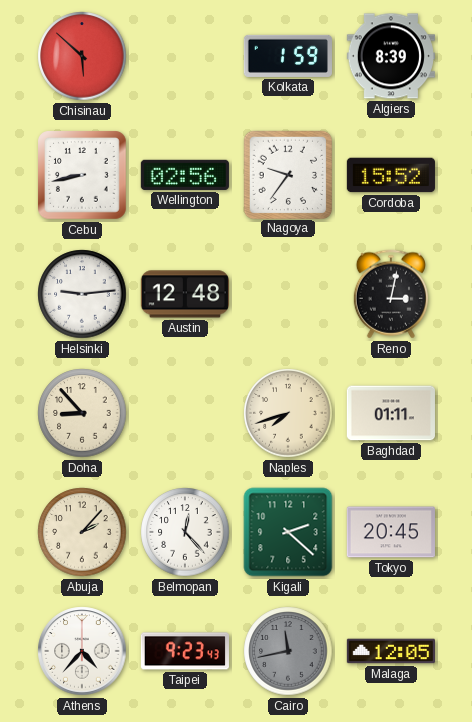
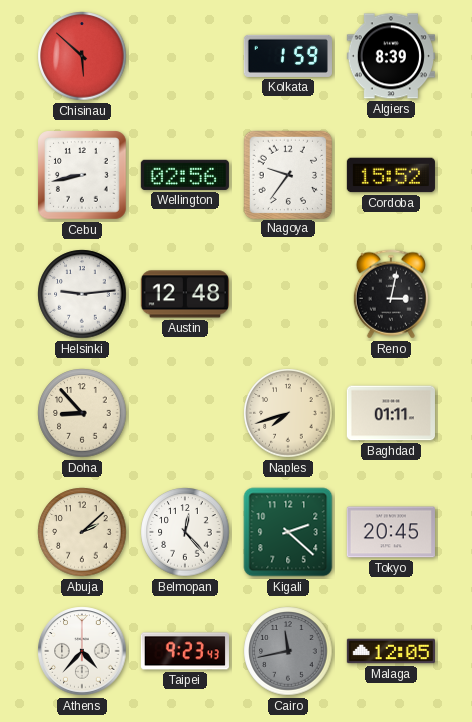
Abuja: 2:07 -> 2:08 (82, 532)
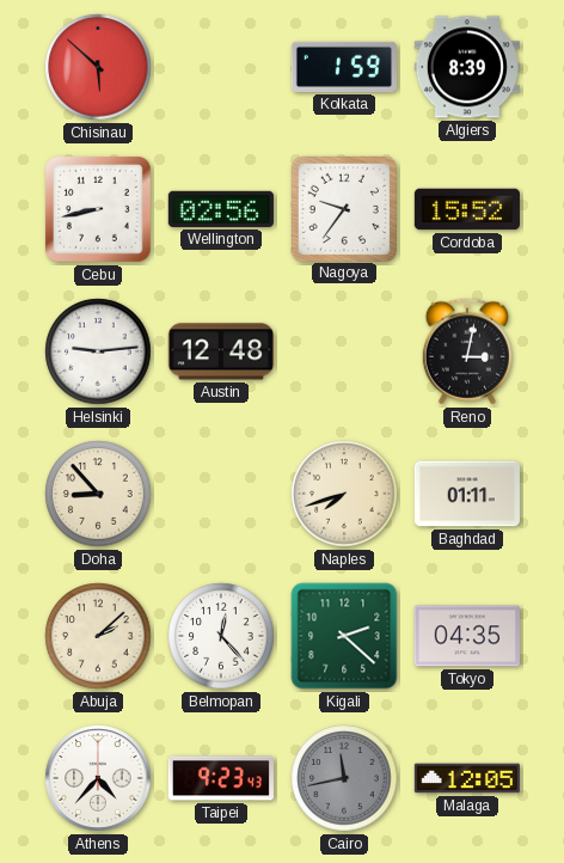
Tokyo: 20:45 -> 04:35 (467, 636)
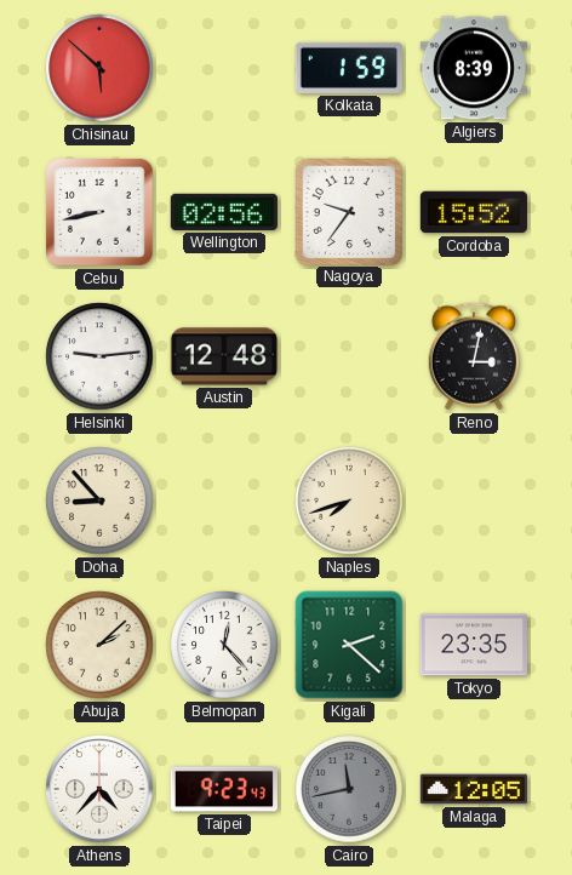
Baghdad: 01:11 -> none (467, 494)
Tokyo: 04:35 -> 23:35 (474, 645)
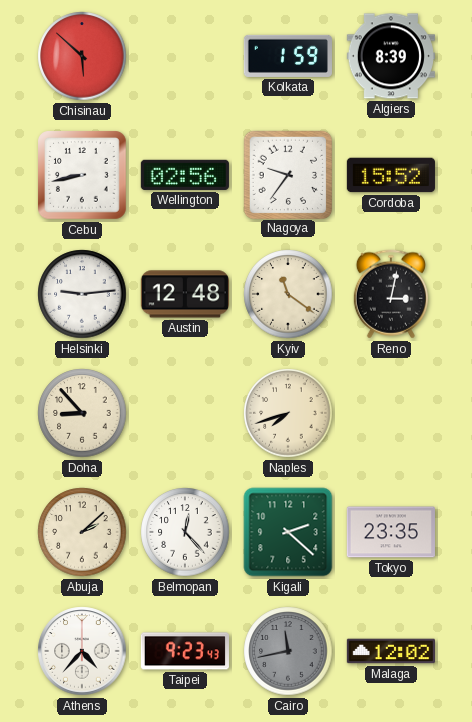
Kyiv: none -> 11:21 (288, 294)
Malaga: 12:05 -> 12:02 (390, 651)
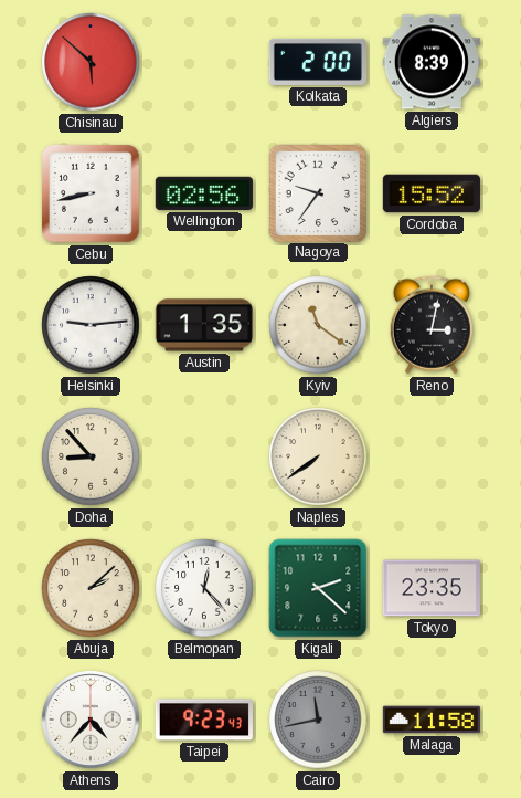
Kolkata: 1:59 -> 2:00 (318, 62)
Austin: 12:48 -> 1:35 (204, 325)
Naples: 7:42 -> 7:39 (318, 456)
Malaga: 12:02 -> 11:58 (430, 720)
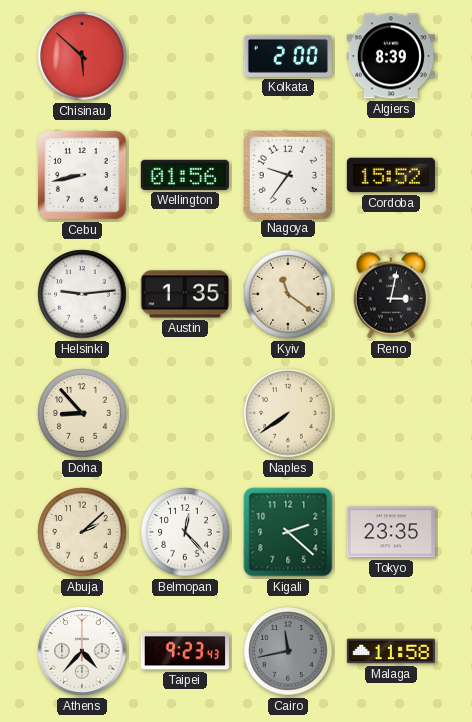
Wellington: 02:56 -> 01:56 (185, 175)
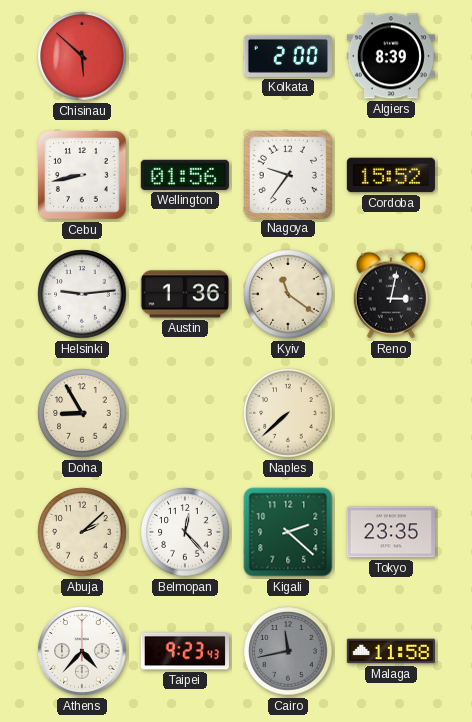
Austin: 1:35 -> 1:36 (185, 294)
Doha: 8:53 -> 8:55 (82, 413)
Naples: 7:39 -> 7:38 (288, 413)
